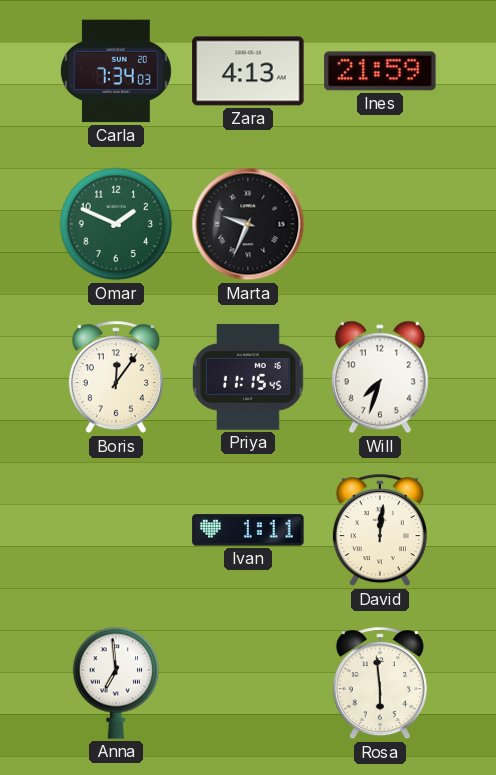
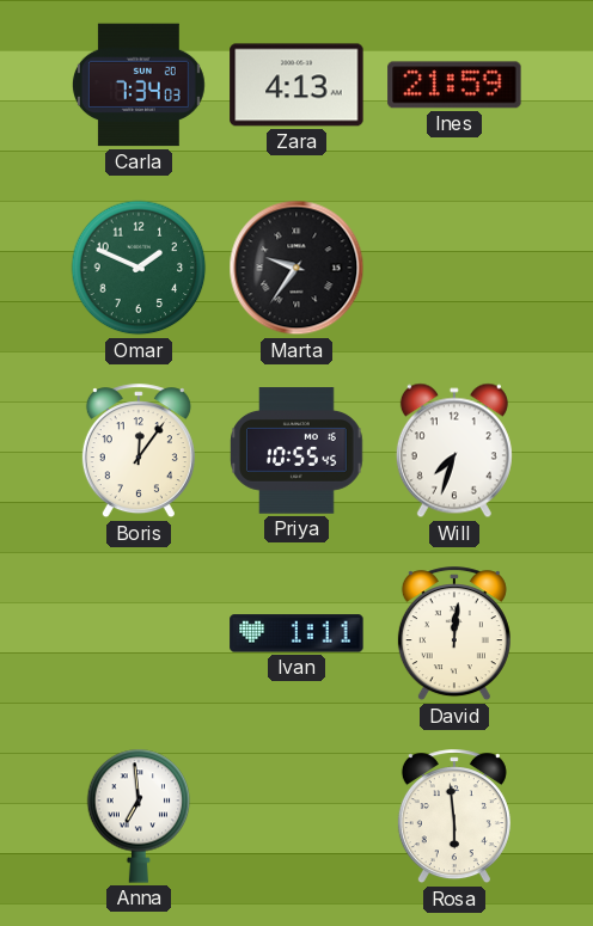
Marta: 9:34 -> 9:36 (296, 268)
Priya: 11:15 -> 10:55 (296, 450)
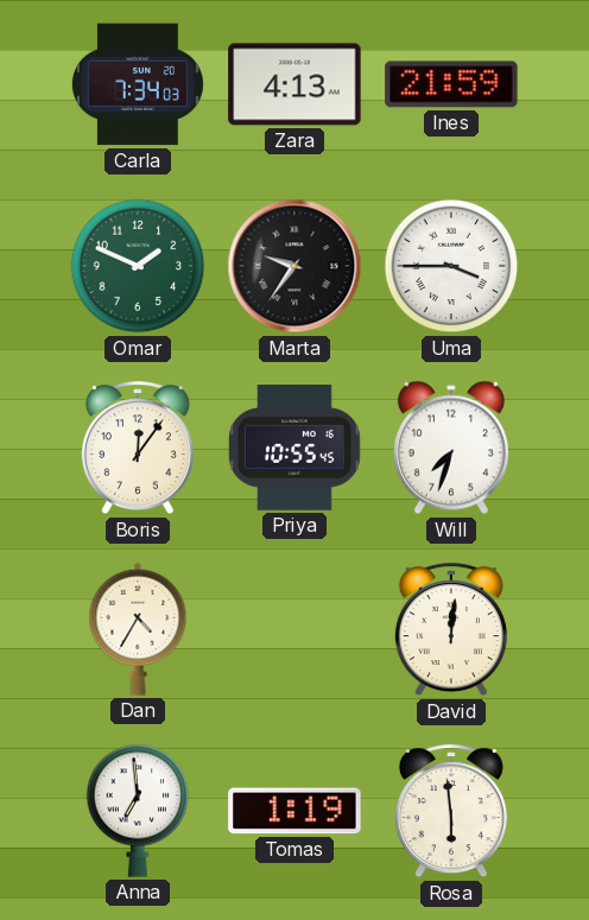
Uma: none -> 3:45 (451, 266)
Dan: none -> 4:35 (138, 629)
Ivan: 1:11 -> none (296, 633)
Tomas: none -> 1:19 (294, 811)
